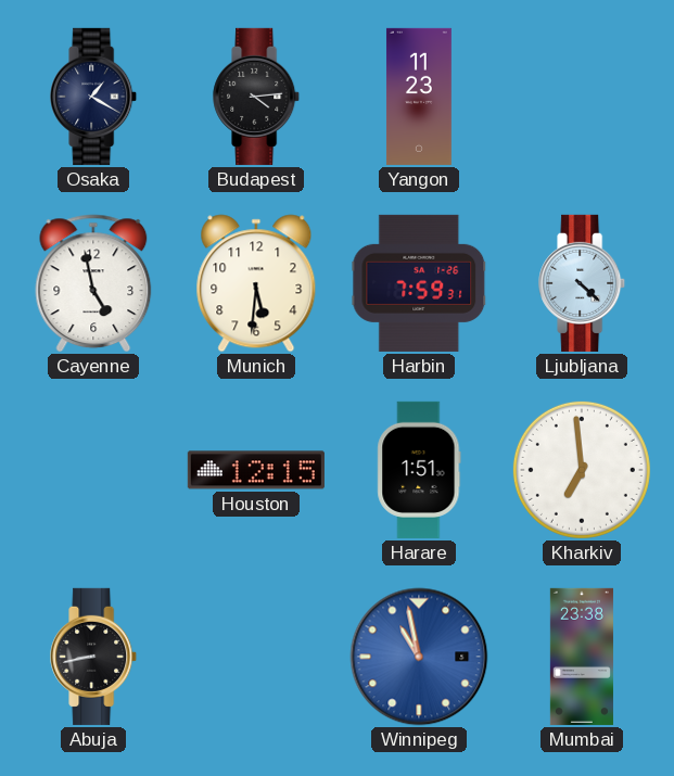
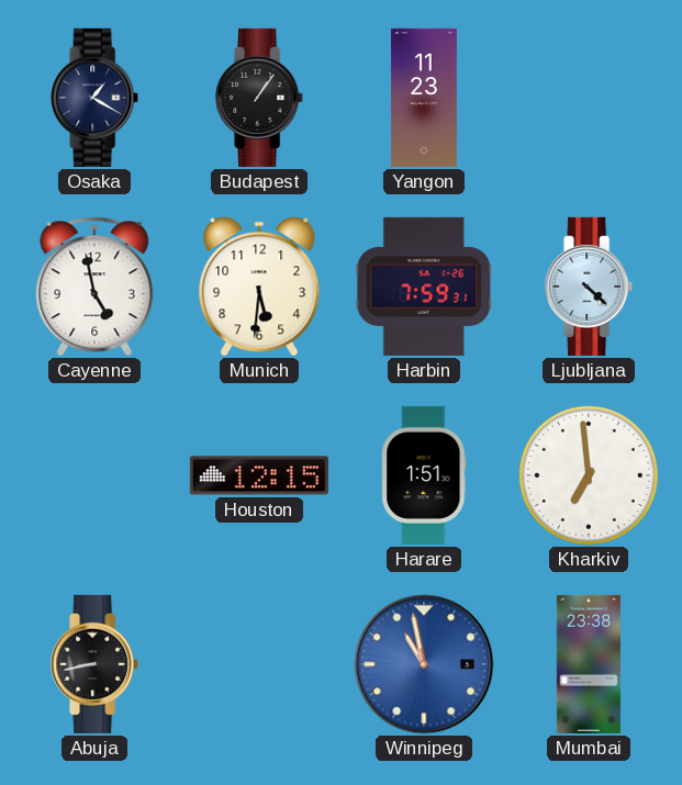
Budapest: 4:14 -> 1:06 (260, 98)
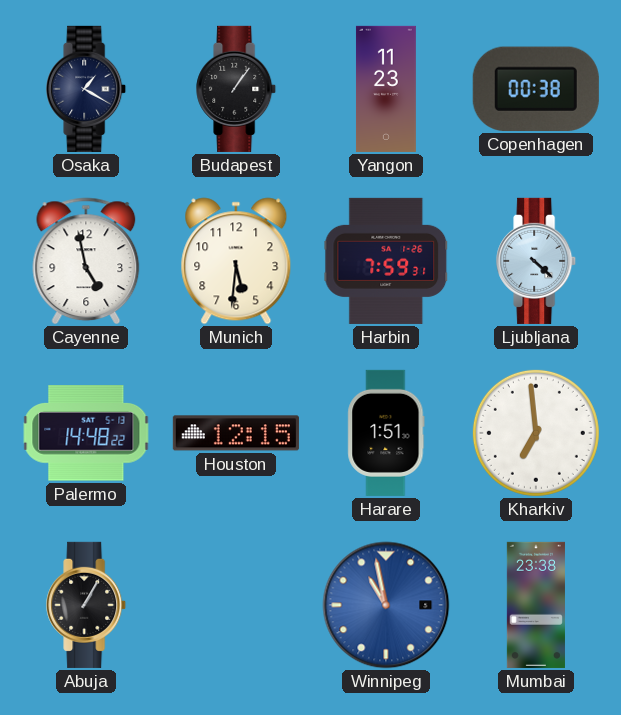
Copenhagen: none -> 00:38 (536, 89)
Palermo: none -> 14:48 (86, 433)
Abuja: 8:43 -> 1:05 (87, 605)
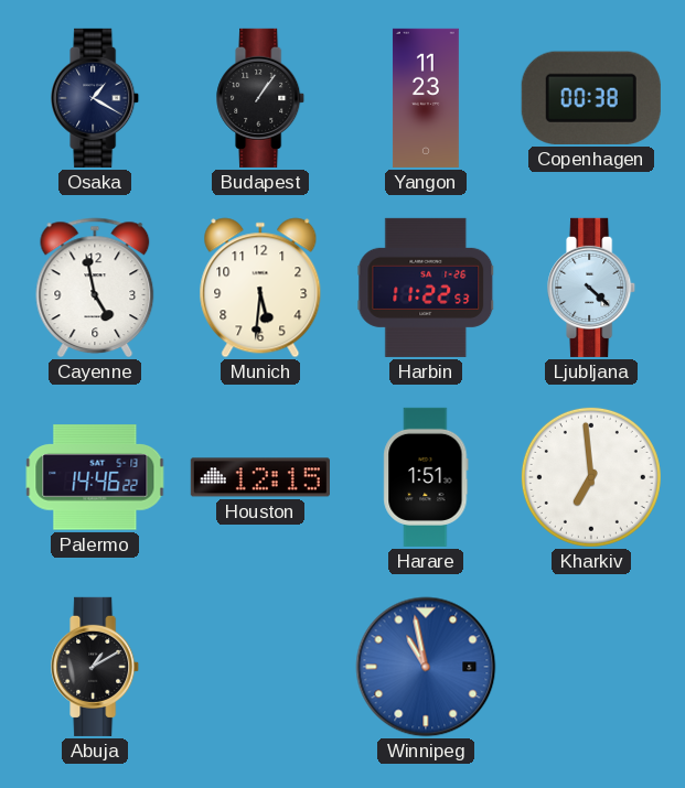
Harbin: 7:59 -> 11:22 (426, 288)
Palermo: 14:48 -> 14:46 (95, 477)
Abuja: 1:05 -> 1:10 (96, 667)
Mumbai: 23:38 -> none (536, 605)
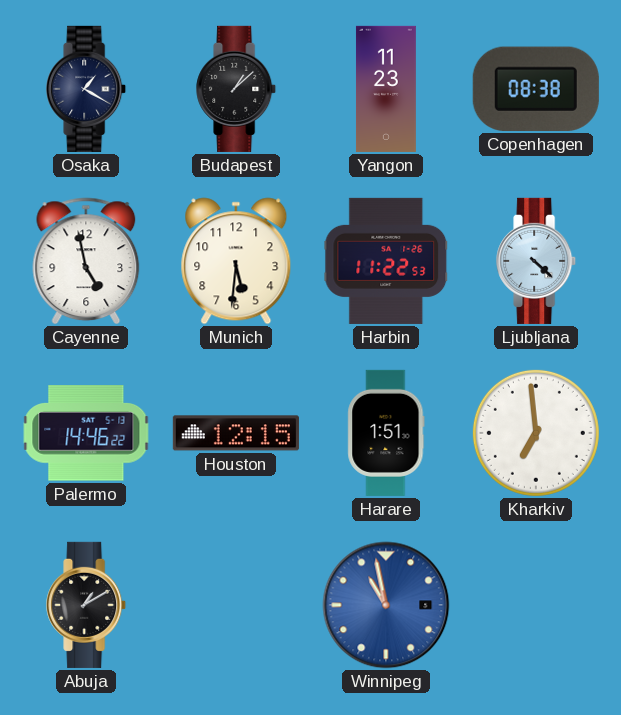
Budapest: 1:06 -> 1:08 (237, 89)
Copenhagen: 00:38 -> 08:38 (536, 89)
